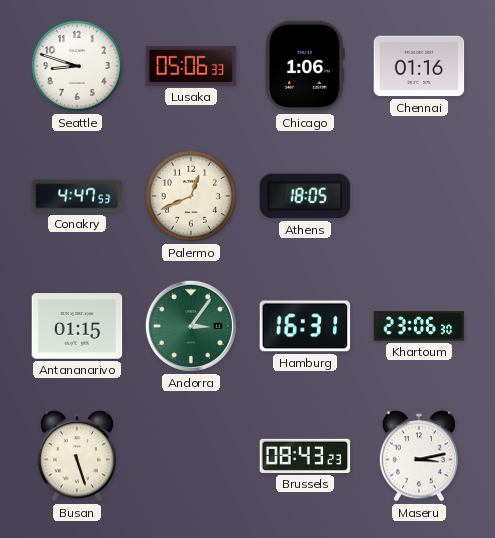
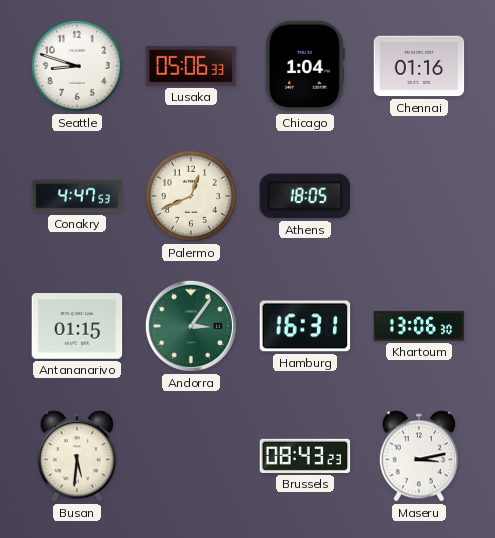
Chicago: 1:06 -> 1:04 (306, 66)
Khartoum: 23:06 -> 13:06 (419, 326)
Busan: 5:27 -> 5:31 (76, 456)
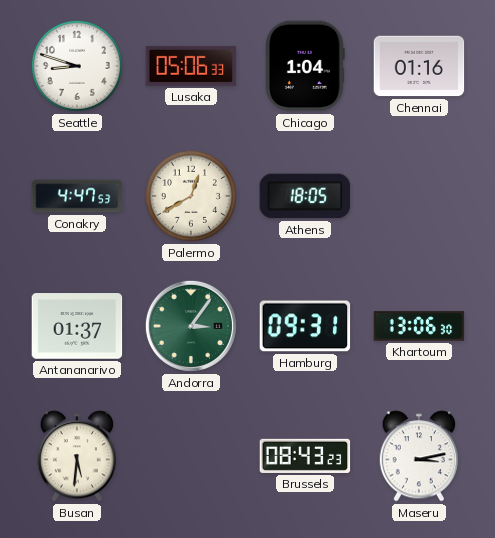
Palermo: 12:41 -> 12:40 (191, 196)
Antananarivo: 01:15 -> 01:37 (77, 326)
Hamburg: 16:31 -> 09:31 (305, 326)
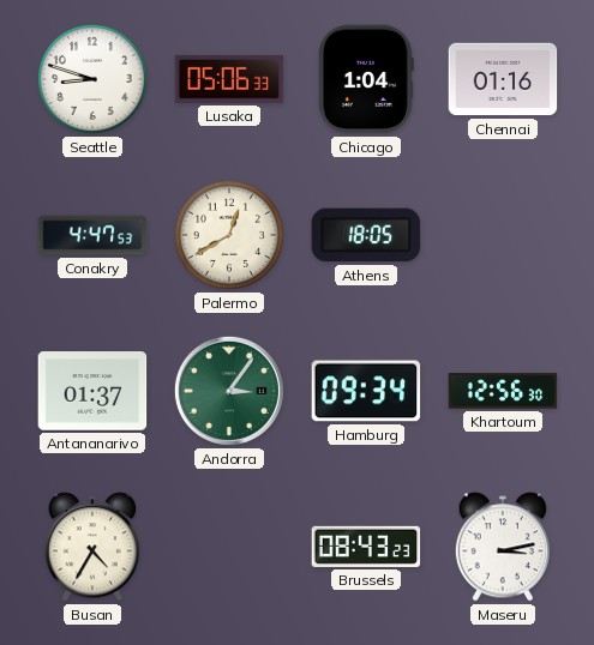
Hamburg: 09:31 -> 09:34 (366, 391)
Khartoum: 13:06 -> 12:56 (503, 391)
Busan: 5:31 -> 4:35 (91, 547)
